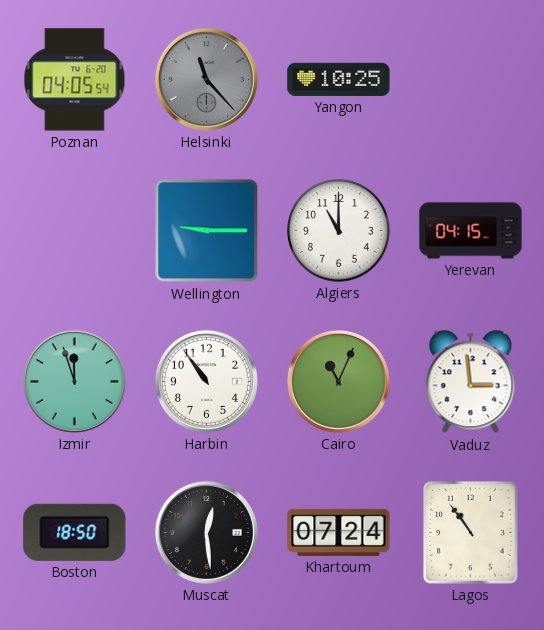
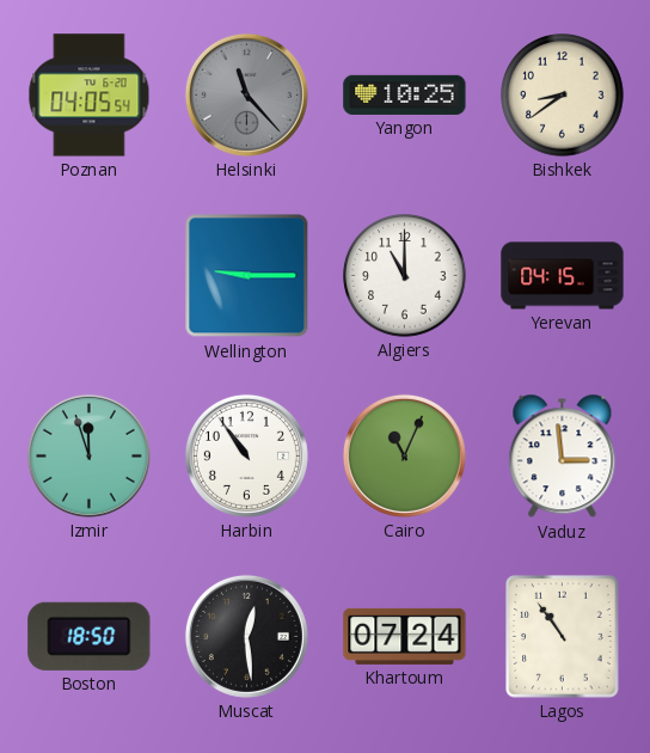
Bishkek: none -> 8:39 (563, 96)
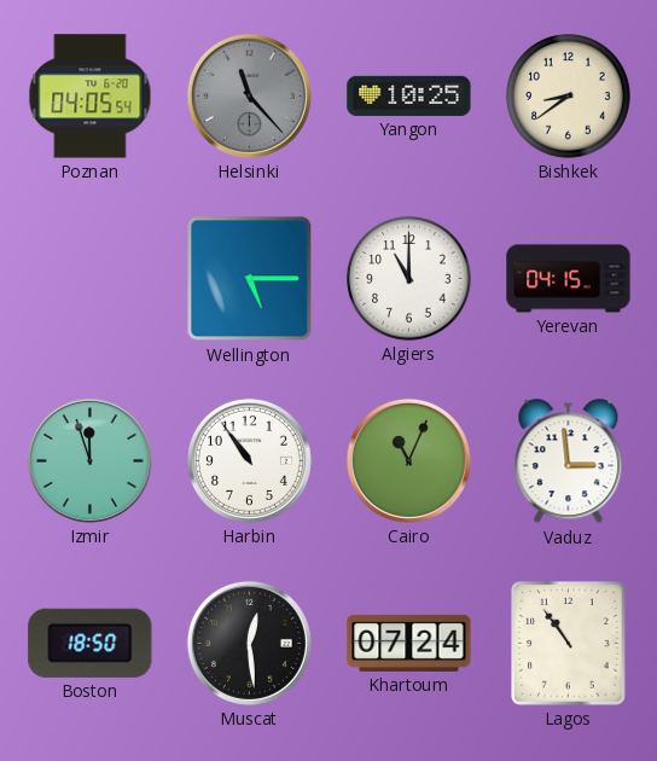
Wellington: 9:15 -> 5:15 (250, 279)
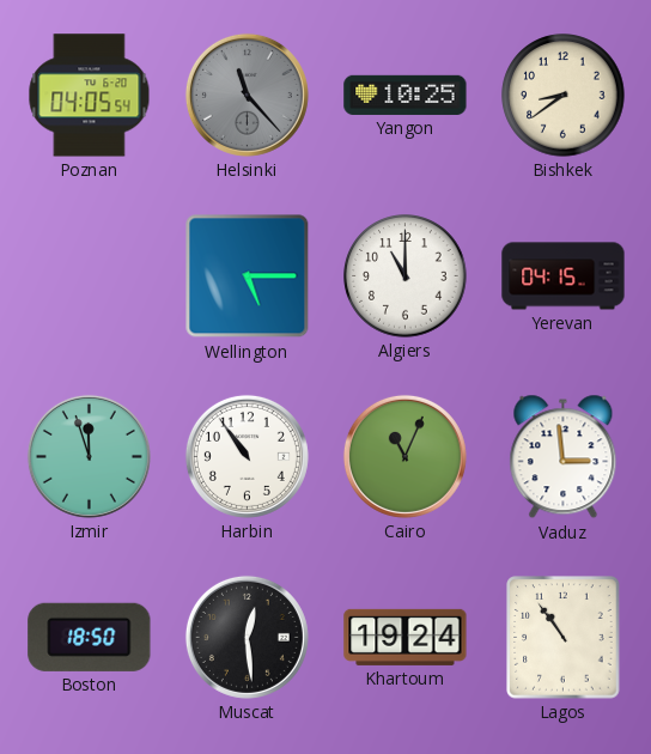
Khartoum: 07:24 -> 19:24 (406, 637)
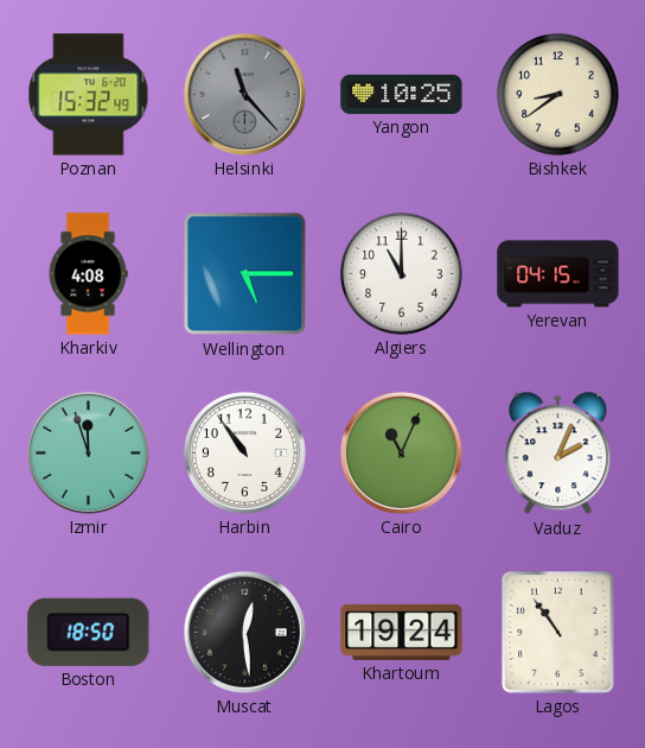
Poznan: 04:05 -> 15:32 (89, 95)
Kharkiv: none -> 4:08 (88, 274)
Vaduz: 2:59 -> 2:04 (558, 454)
